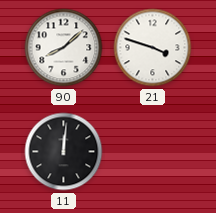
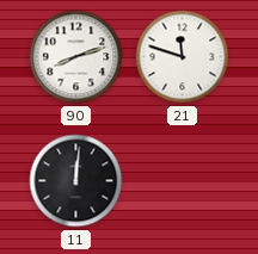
90: 8:08 -> 8:12 (76, 57)
21: 3:48 -> 11:48 (183, 57)
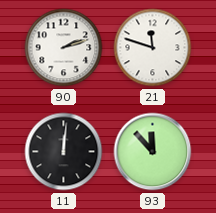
90: 8:12 -> 2:12 (64, 48)
93: none -> 11:53 (153, 152)
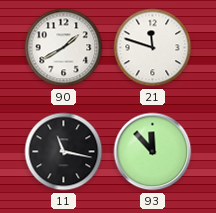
90: 2:12 -> 1:40 (64, 48)
11: 12:01 -> 11:17 (64, 152)
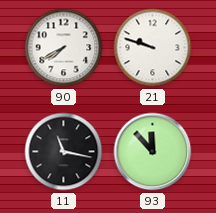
90: 1:40 -> 7:40 (64, 48)
21: 11:48 -> 9:48 (153, 48)
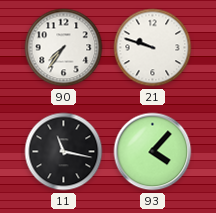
90: 7:40 -> 7:36 (64, 48)
93: 11:53 -> 4:07 (153, 152)
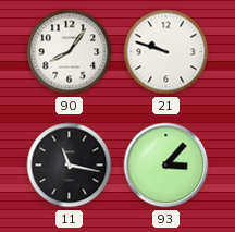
90: 7:36 -> 8:06 (70, 52)
93: 4:07 -> 3:07 (166, 166)
